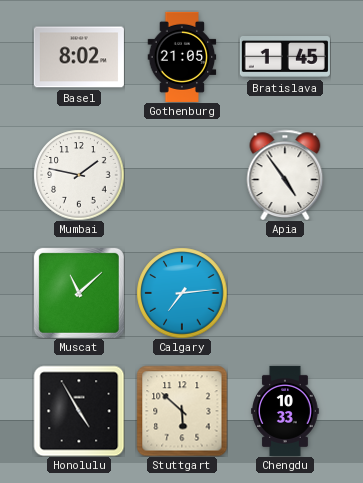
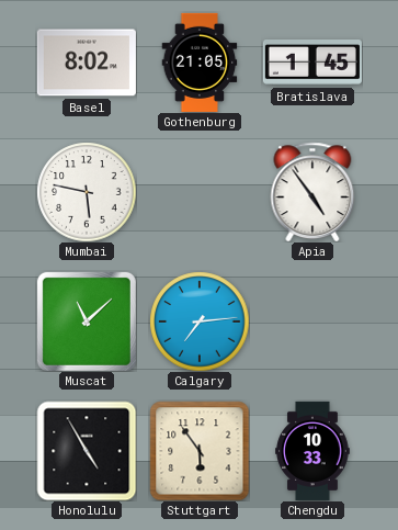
Mumbai: 1:47 -> 5:47 (87, 192)
Stuttgart: 5:52 -> 5:54 (200, 451)
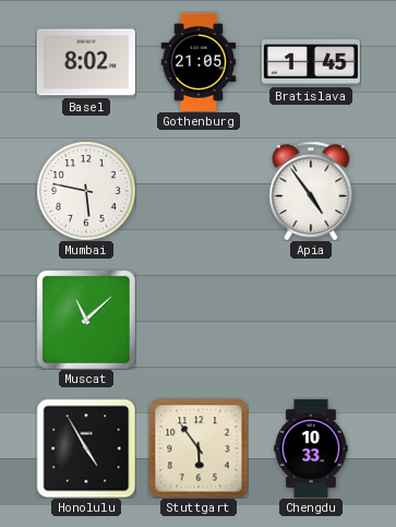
Calgary: 7:14 -> none (200, 322)
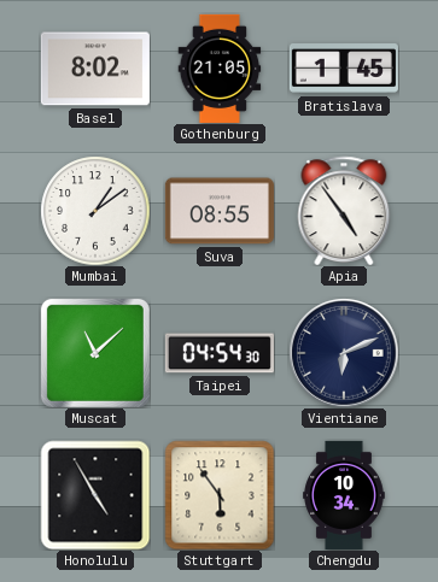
Mumbai: 5:47 -> 1:09 (95, 211)
Suva: none -> 08:55 (220, 211)
Taipei: none -> 04:54 (220, 353)
Vientiane: none -> 6:11 (344, 353)
Chengdu: 10:33 -> 10:34 (344, 495)
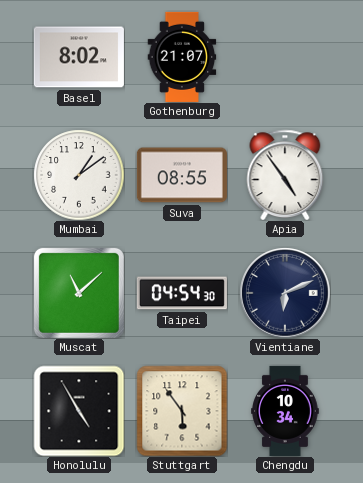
Gothenburg: 21:05 -> 21:07 (182, 57)
Bratislava: 1:45 -> none (344, 70)
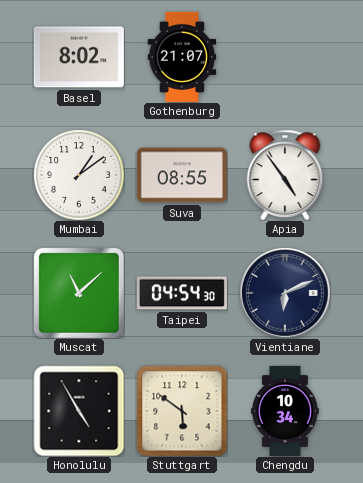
Stuttgart: 5:54 -> 5:51 (182, 411)
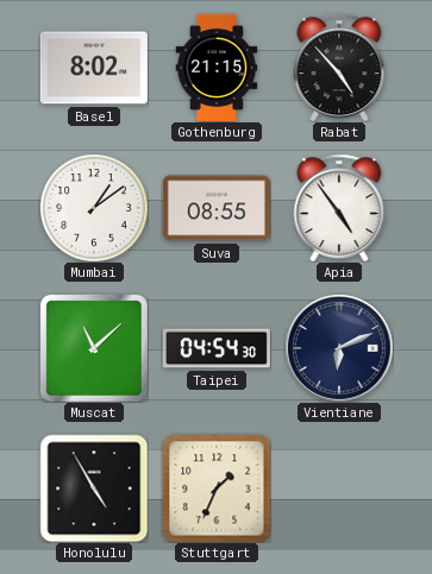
Gothenburg: 21:07 -> 21:15 (217, 68)
Rabat: none -> 4:53 (339, 68)
Stuttgart: 5:51 -> 1:34 (217, 488)
Chengdu: 10:34 -> none (285, 411)
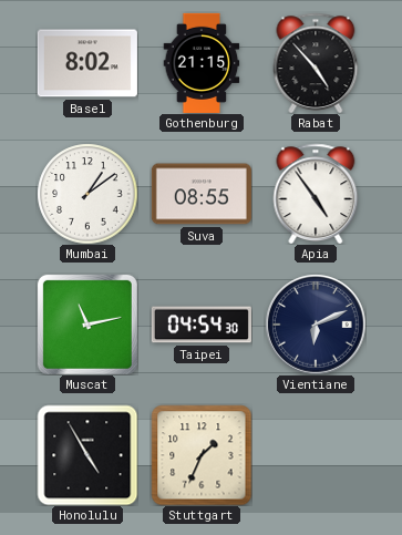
Muscat: 11:08 -> 11:13 (87, 325)
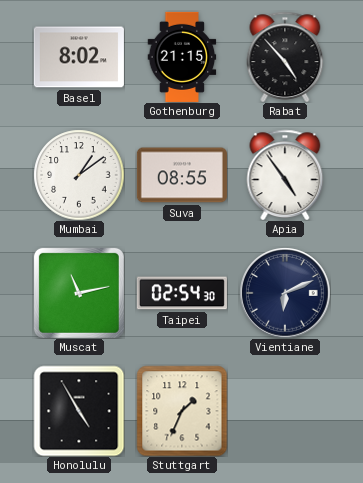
Taipei: 04:54 -> 02:54 (182, 293)
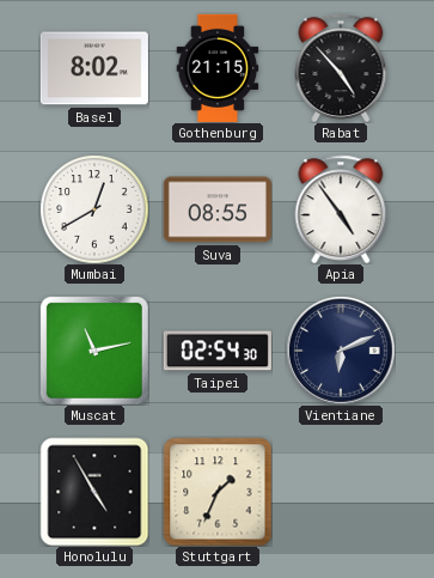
Mumbai: 1:09 -> 12:40 (94, 209)
